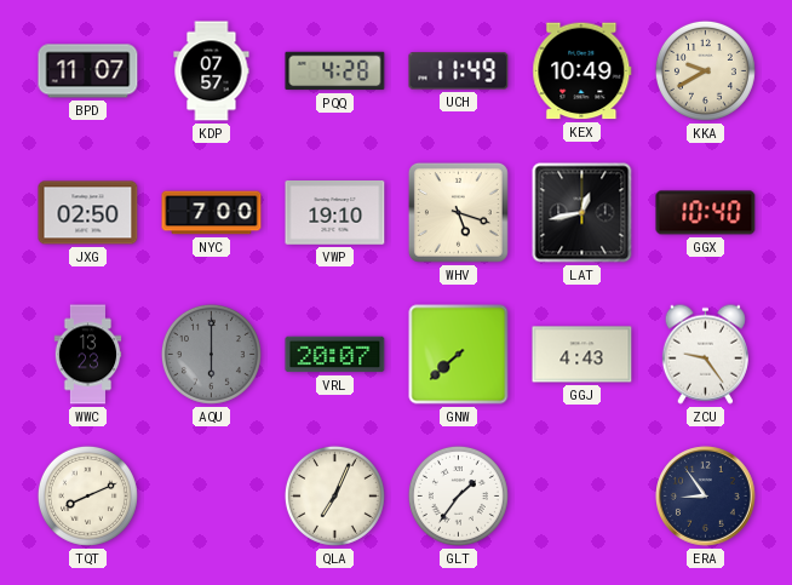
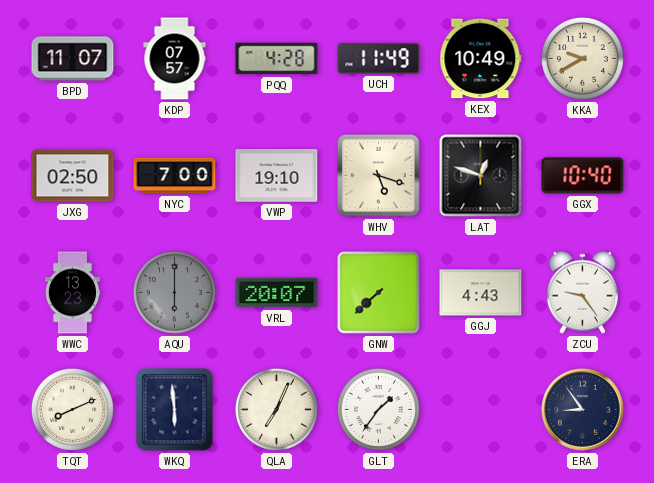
LAT: 12:43 -> 12:48 (481, 176)
WKQ: none -> 5:59 (175, 410)
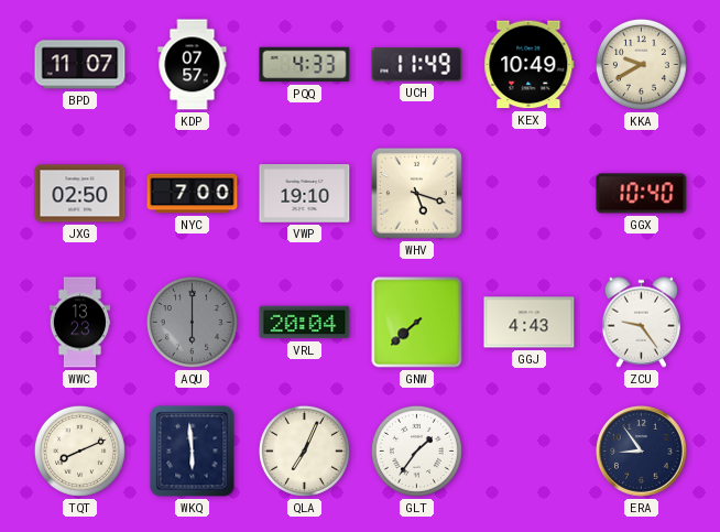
PQQ: 4:28 -> 4:33 (305, 65)
LAT: 12:48 -> none (481, 176)
VRL: 20:07 -> 20:04 (305, 323)
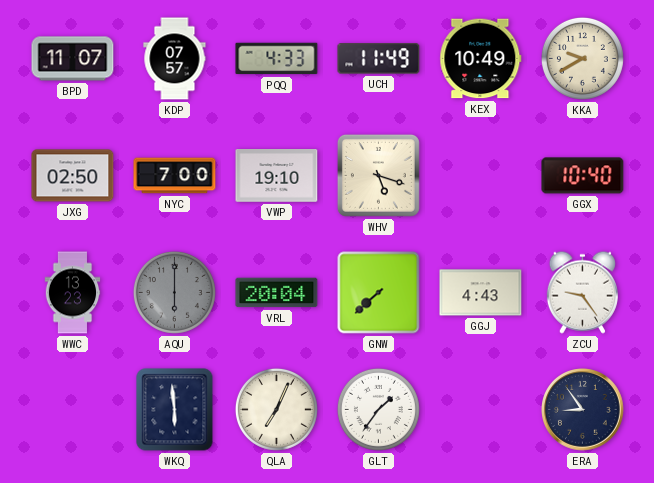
TQT: 8:11 -> none (79, 450)
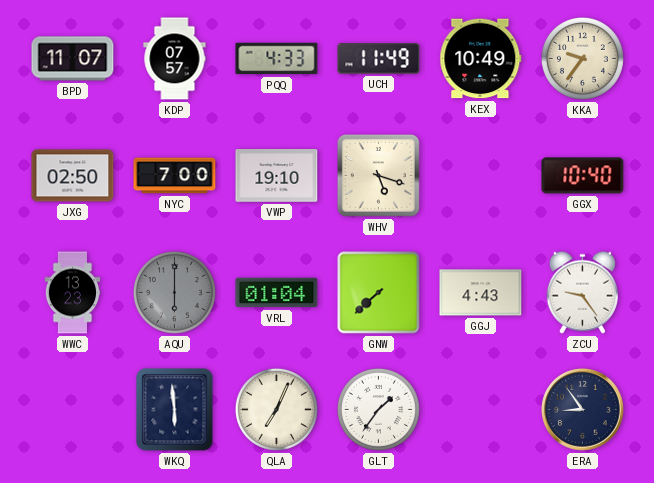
KKA: 9:40 -> 9:36 (582, 58)
VRL: 20:04 -> 01:04 (277, 293)
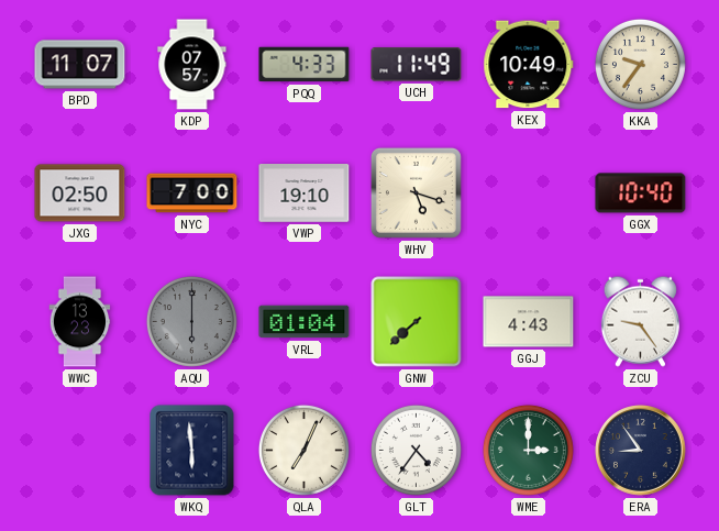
GLT: 1:36 -> 4:36 (416, 450)
WME: none -> 3:00 (528, 450)
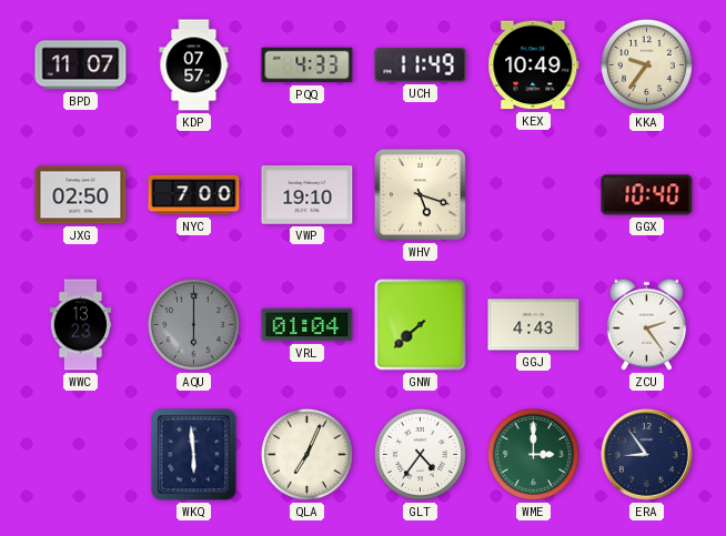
ZCU: 9:24 -> 2:24 (646, 324)
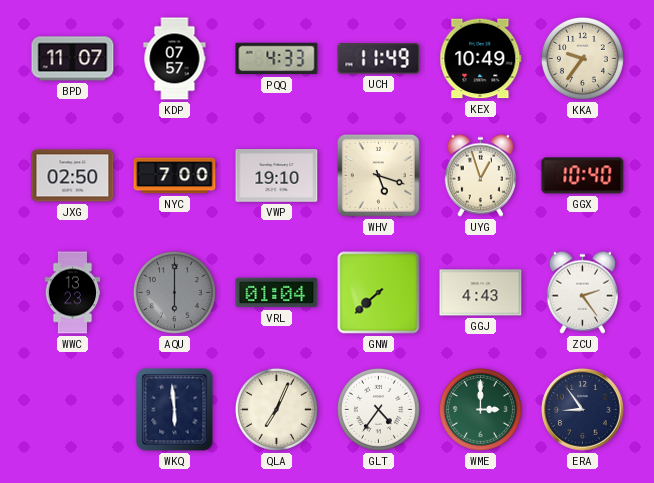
UYG: none -> 12:57 (480, 175)
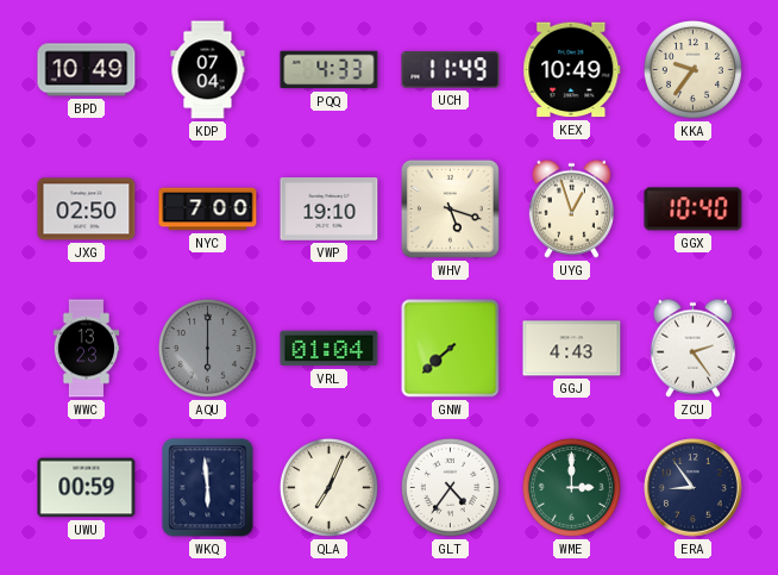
BPD: 11:07 -> 10:49 (87, 70)
KDP: 07:57 -> 07:04 (208, 70)
UWU: none -> 00:59 (87, 488)
